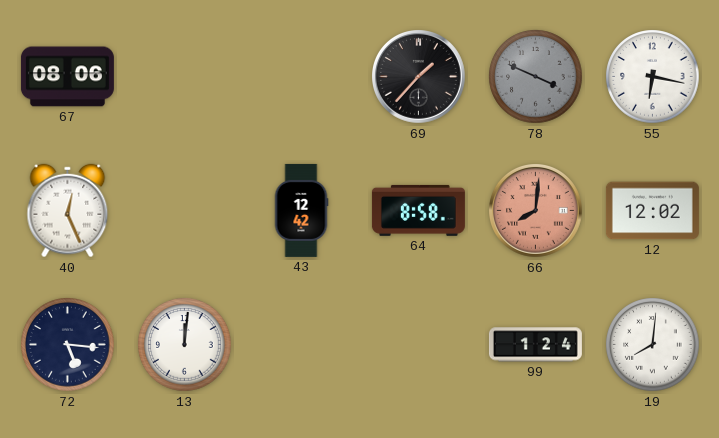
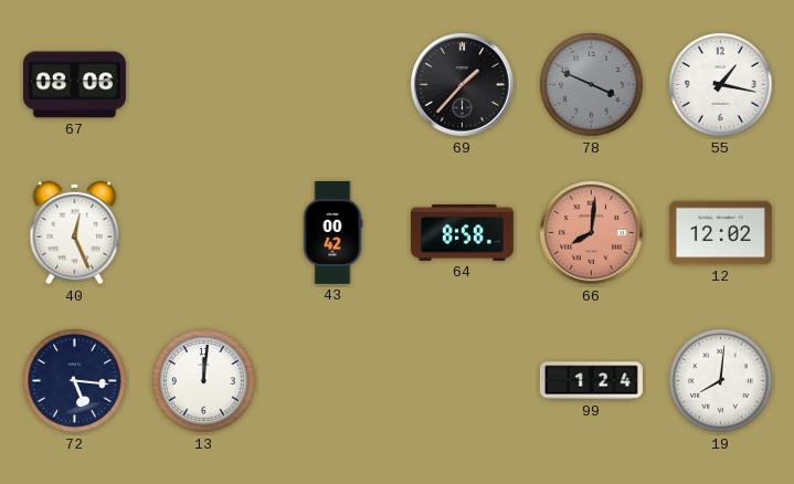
55: 6:17 -> 1:17 (721, 85)
43: 12:42 -> 00:42 (332, 232)
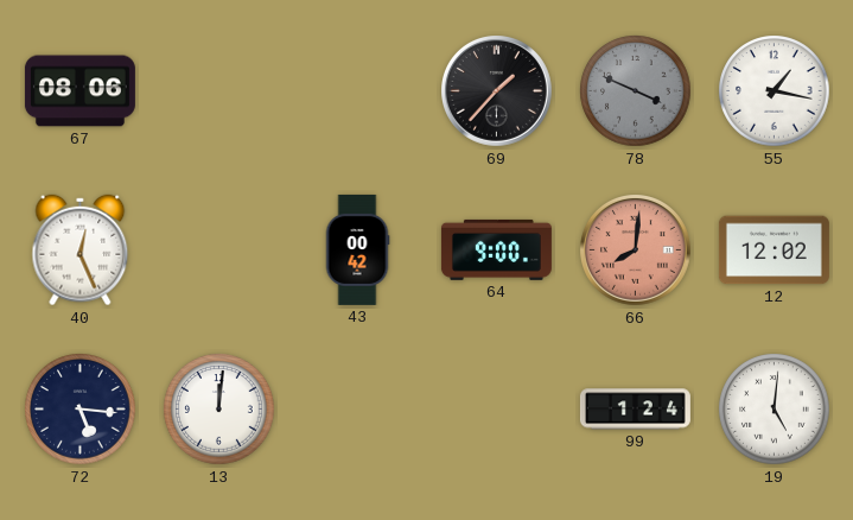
64: 8:58 -> 9:00 (496, 249)
19: 8:01 -> 5:01 (775, 410)
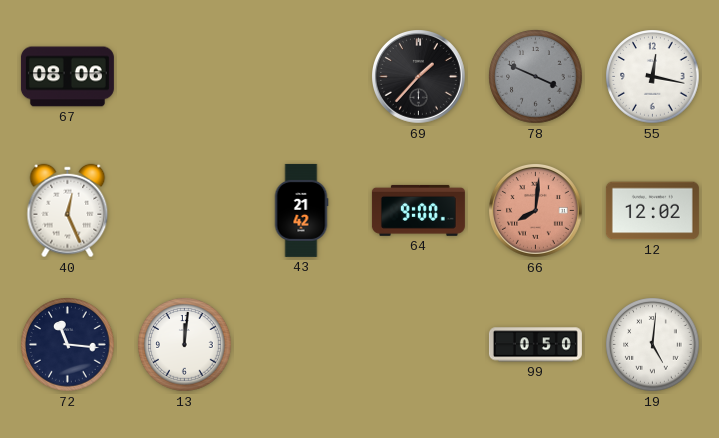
55: 1:17 -> 12:17 (653, 77)
43: 00:42 -> 21:42 (301, 210)
72: 5:16 -> 11:16 (68, 345)
99: 1:24 -> 0:50 (535, 345)
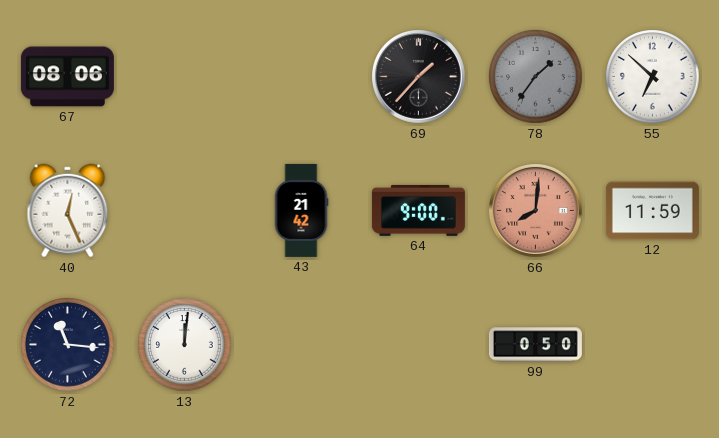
78: 3:49 -> 1:36 (536, 77)
55: 12:17 -> 6:52 (653, 77)
12: 12:02 -> 11:59 (652, 211)
19: 5:01 -> none (653, 345)
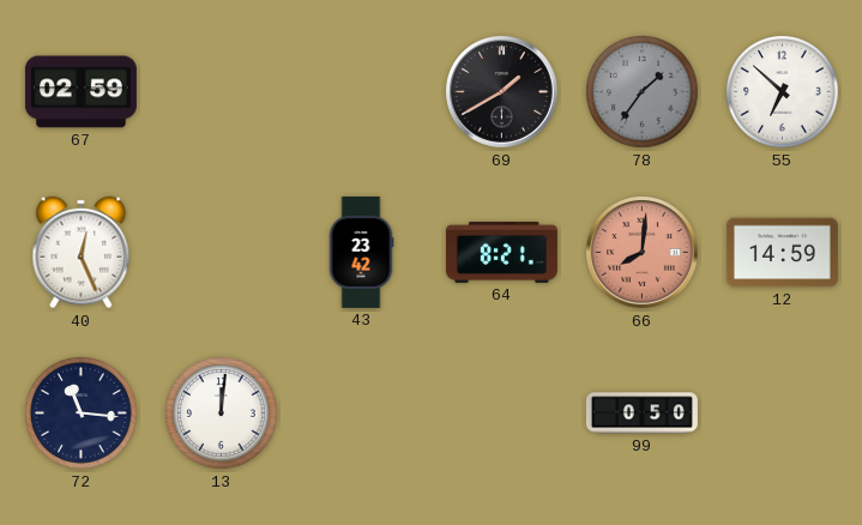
67: 08:06 -> 02:59 (80, 92)
69: 1:37 -> 1:40 (502, 92)
43: 21:42 -> 23:42 (361, 252)
64: 9:00 -> 8:21 (501, 252)
12: 11:59 -> 14:59 (782, 253)
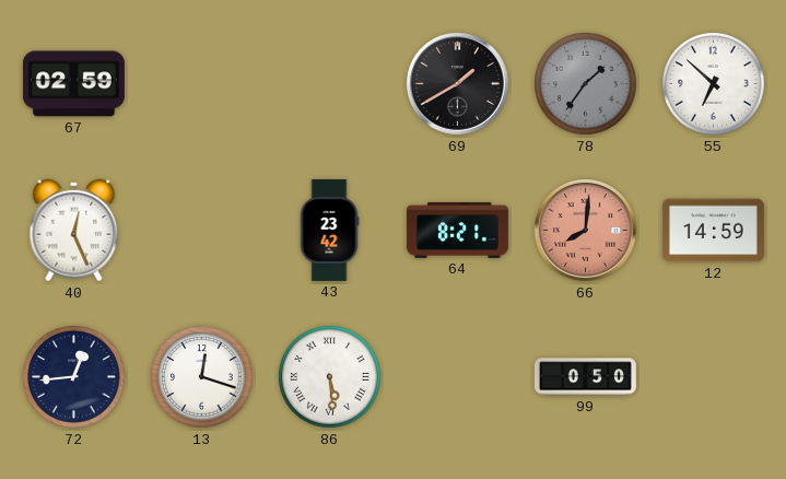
72: 11:16 -> 12:44 (74, 377)
13: 12:01 -> 12:18 (202, 377)
86: none -> 5:29 (330, 377)
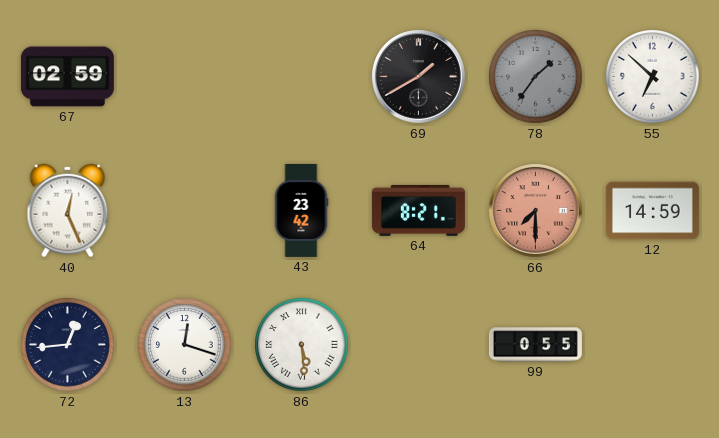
66: 8:01 -> 7:30 (536, 211)
99: 0:50 -> 0:55 (535, 345)
